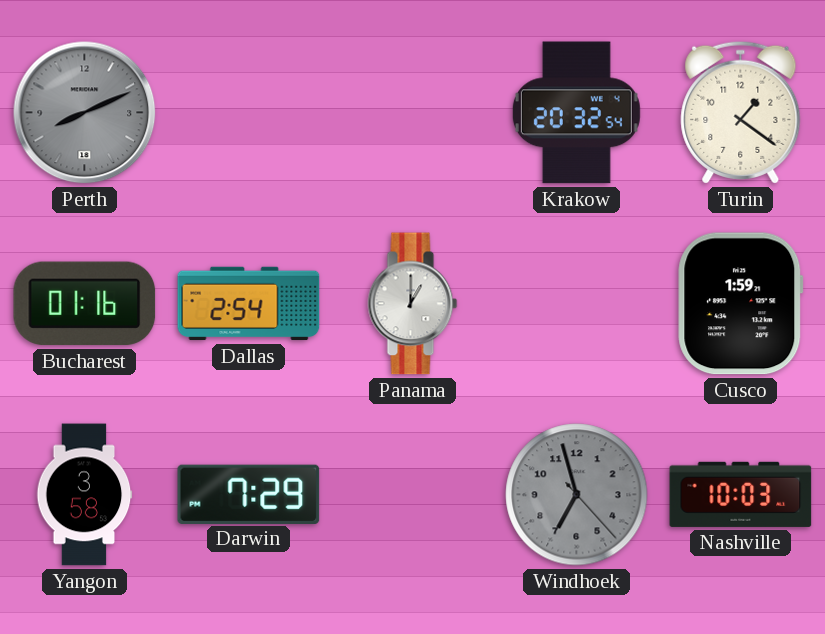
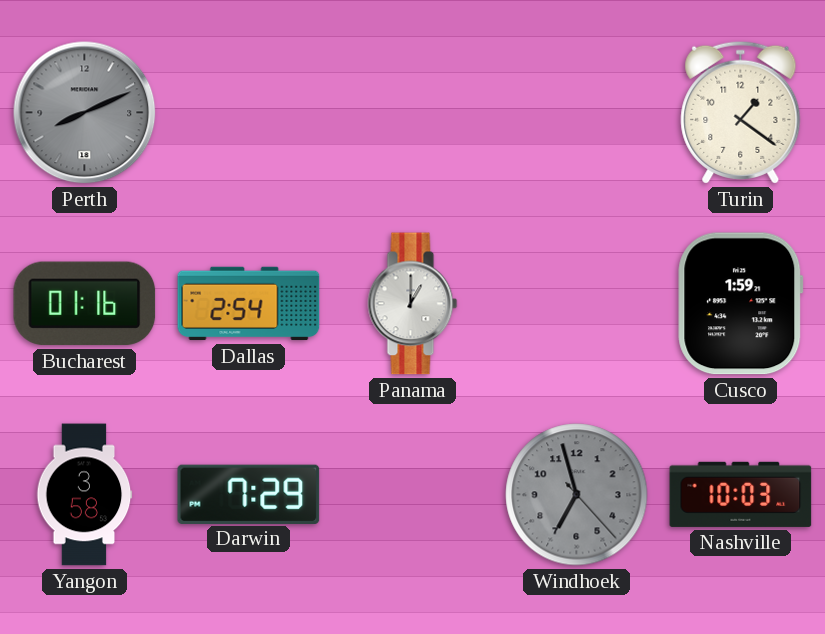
Krakow: 20:32 -> none (576, 113)
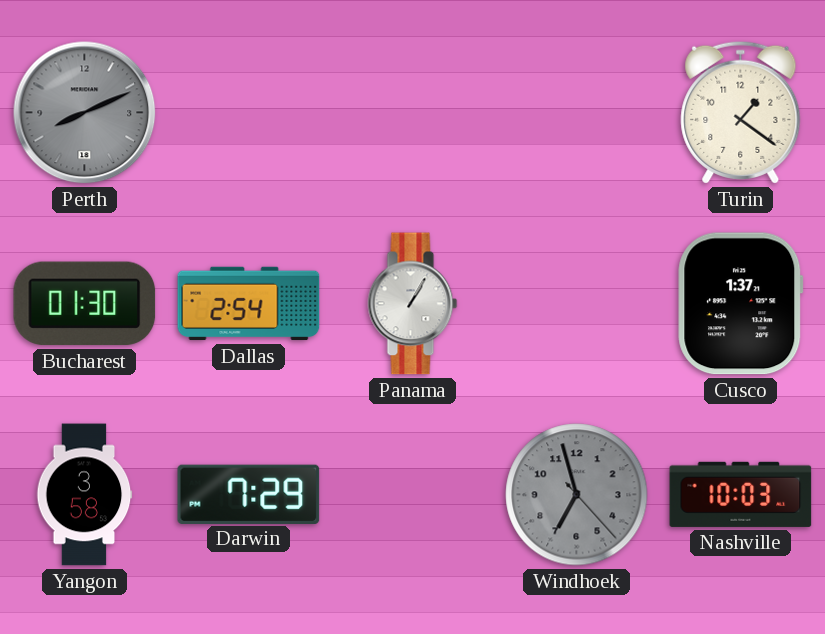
Bucharest: 01:16 -> 01:30 (85, 304)
Panama: 1:00 -> 1:05 (413, 304)
Cusco: 1:59 -> 1:37 (741, 304)
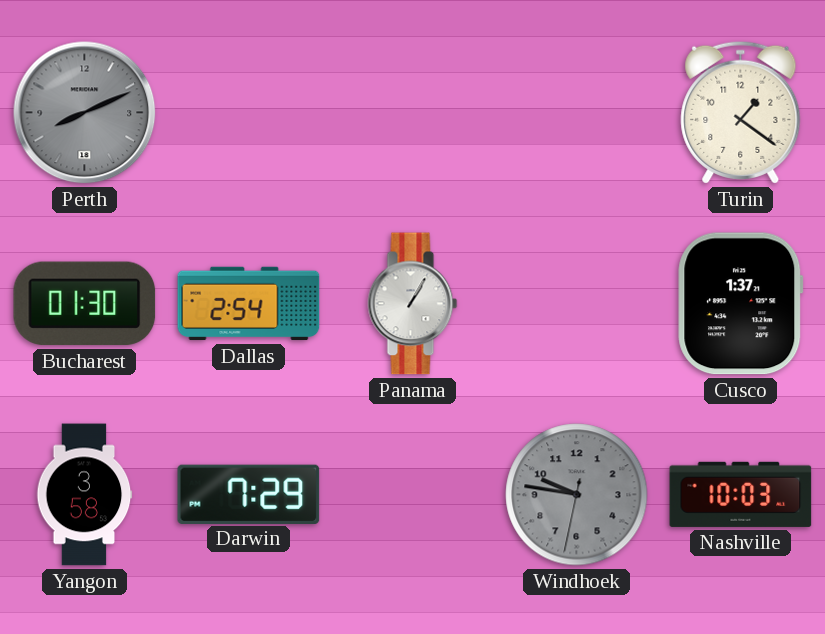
Windhoek: 6:57 -> 9:46 (577, 495)
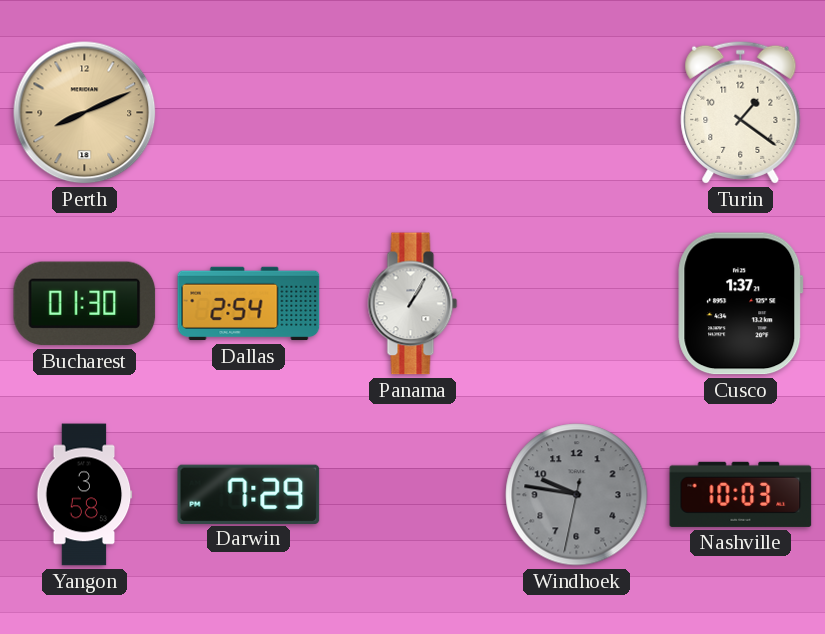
Perth dial: grey -> champagne (85, 113)
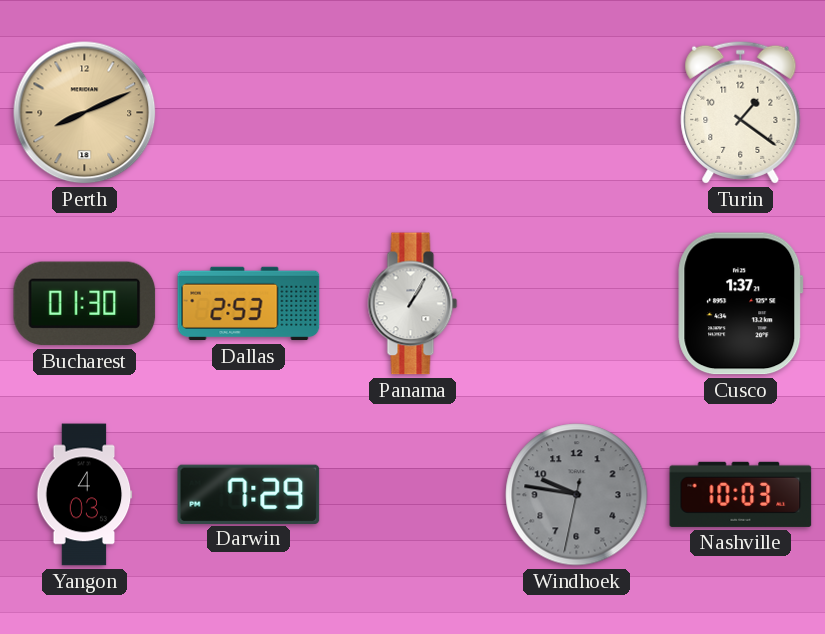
Dallas: 2:54 -> 2:53 (249, 304)
Yangon: 3:58 -> 4:03 (85, 495)
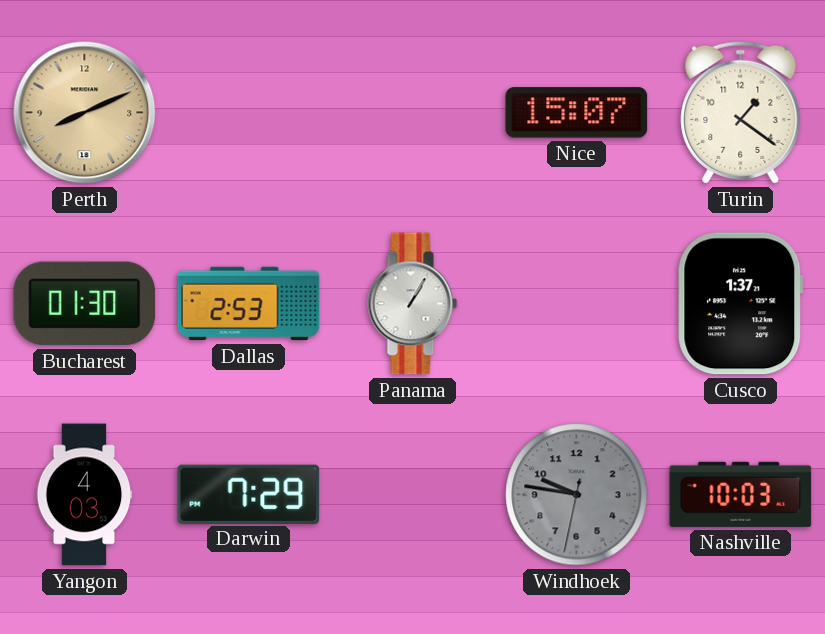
Nice: none -> 15:07 (577, 113)
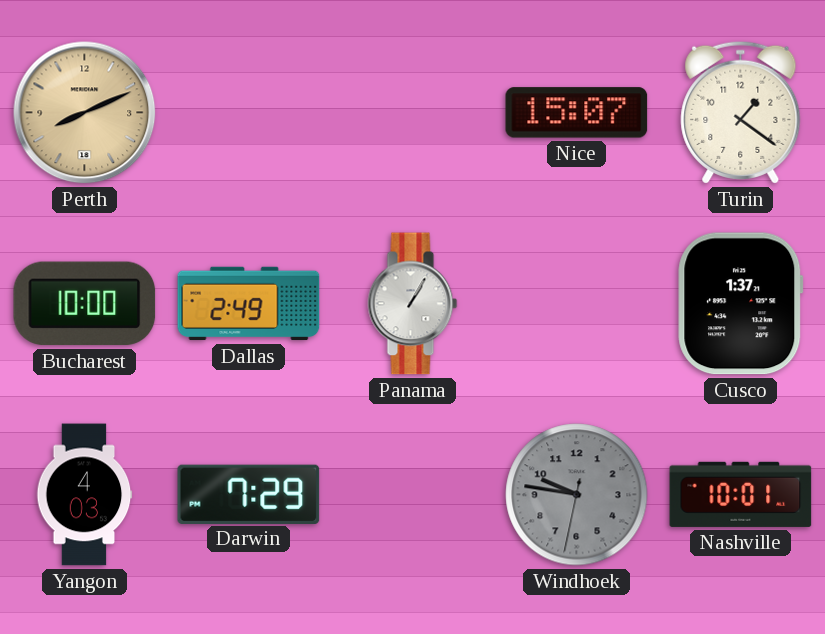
Bucharest: 01:30 -> 10:00 (85, 304)
Dallas: 2:53 -> 2:49 (249, 304)
Nashville: 10:03 -> 10:01 (741, 494)
